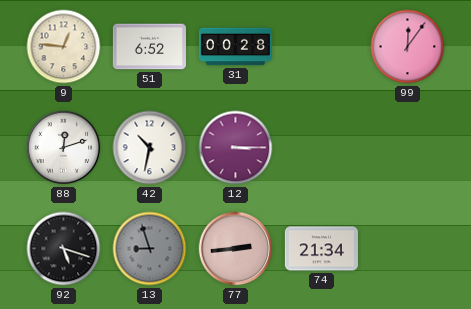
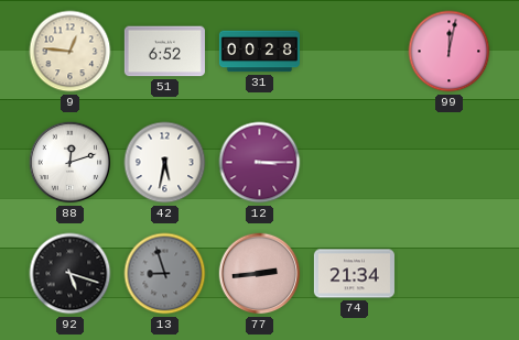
99: 12:06 -> 12:02 (450, 52)
42: 10:32 -> 5:32 (165, 163)
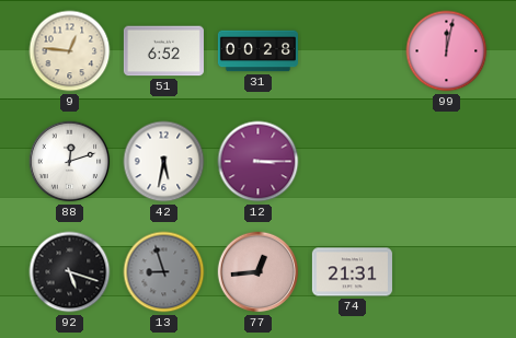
77: 2:44 -> 12:44 (259, 272)
74: 21:34 -> 21:31 (352, 272)
